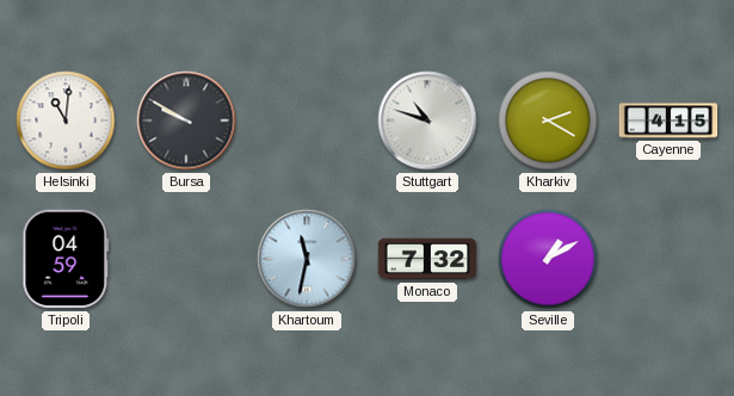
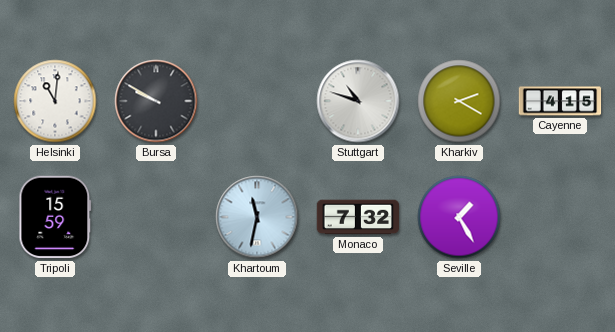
Tripoli: 04:59 -> 15:59 (55, 217)
Seville: 1:10 -> 1:25 (459, 217)
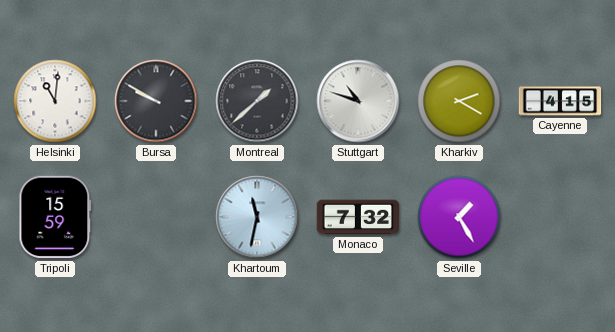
Montreal: none -> 1:38 (257, 101)
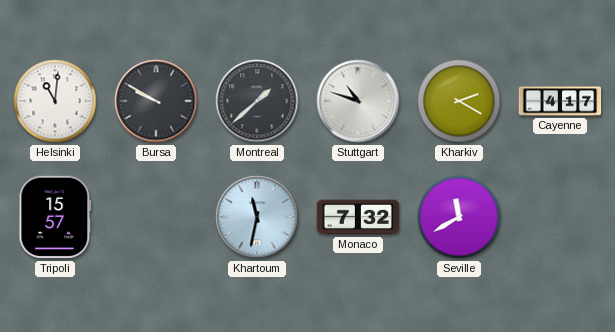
Cayenne: 4:15 -> 4:17 (560, 101)
Tripoli: 15:59 -> 15:57 (55, 217)
Seville: 1:25 -> 11:40 (459, 217)
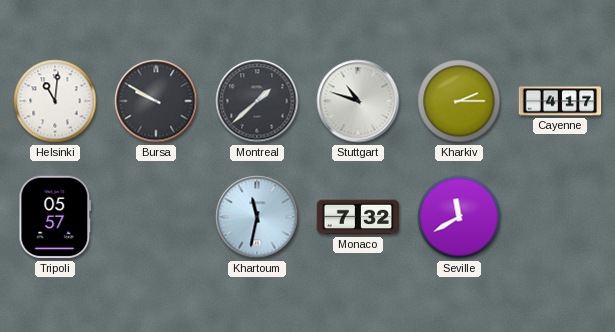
Kharkiv: 2:20 -> 2:15 (459, 101)
Tripoli: 15:57 -> 05:57 (55, 217)
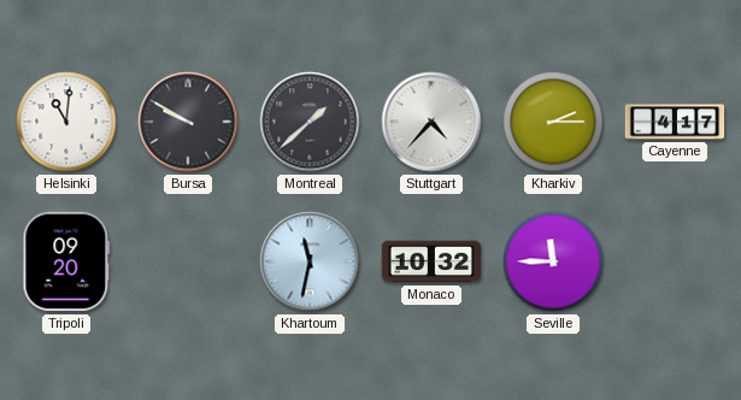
Stuttgart: 10:48 -> 4:37 (431, 122)
Tripoli: 05:57 -> 09:20 (66, 261)
Monaco: 7:32 -> 10:32 (431, 261)
Seville: 11:40 -> 11:45 (553, 261)
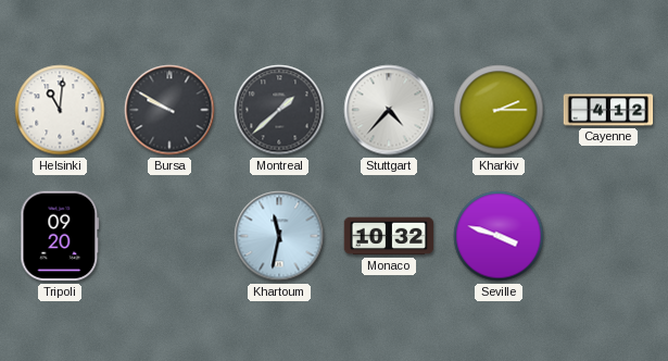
Cayenne: 4:17 -> 4:12 (608, 110)
Seville: 11:45 -> 3:48 (499, 236)
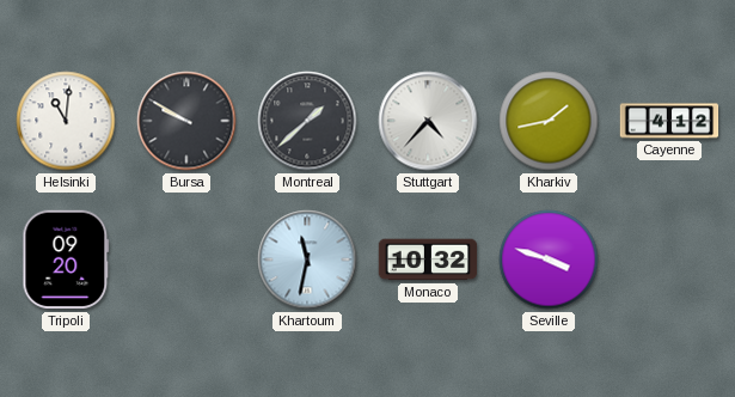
Kharkiv: 2:15 -> 1:43 (549, 121)
